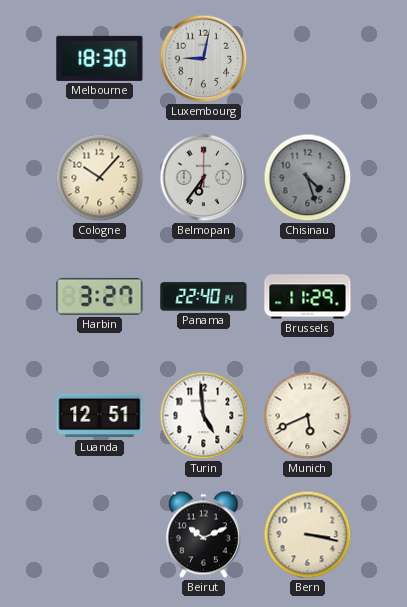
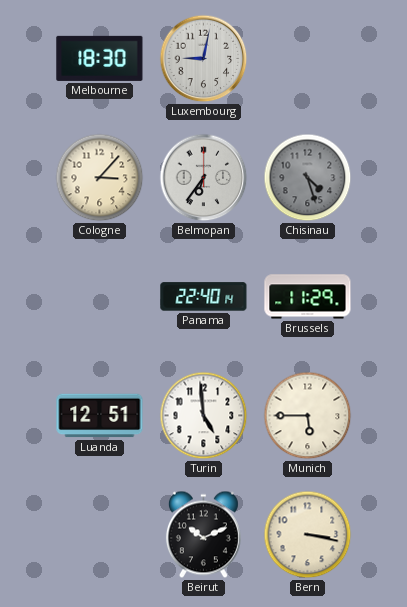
Cologne: 10:07 -> 3:07 (100, 178)
Harbin: 3:27 -> none (100, 296)
Munich: 5:41 -> 5:45 (308, 416)
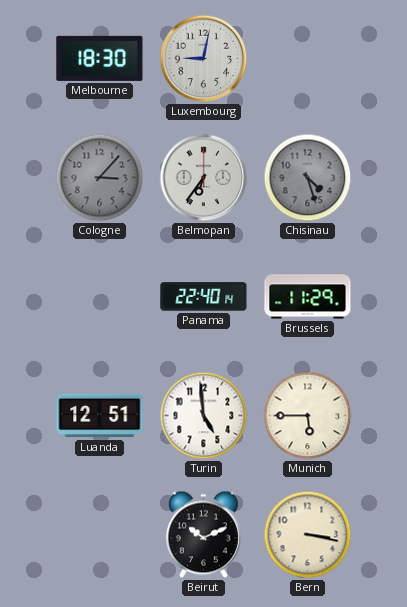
Cologne dial: cream -> grey (100, 178)
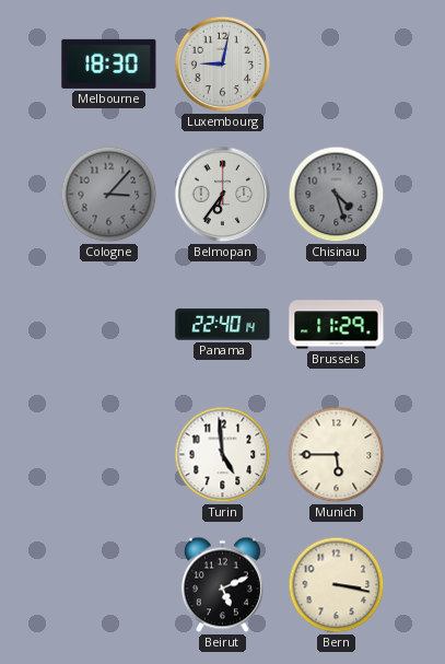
Luanda: 12:51 -> none (100, 416)
Beirut: 10:11 -> 5:11 (222, 585)
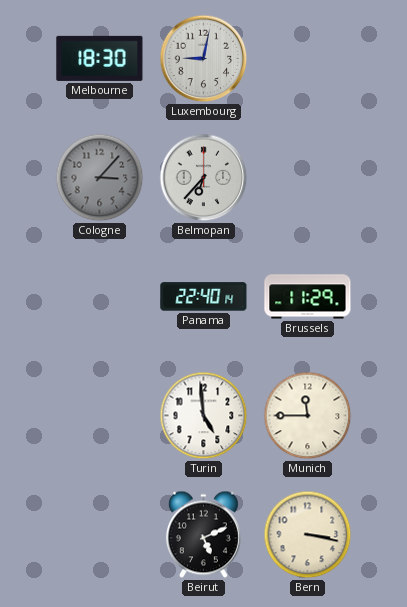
Belmopan: 6:36 -> 6:37 (204, 178)
Chisinau: 4:27 -> none (337, 195)
Munich: 5:45 -> 11:45 (308, 416)
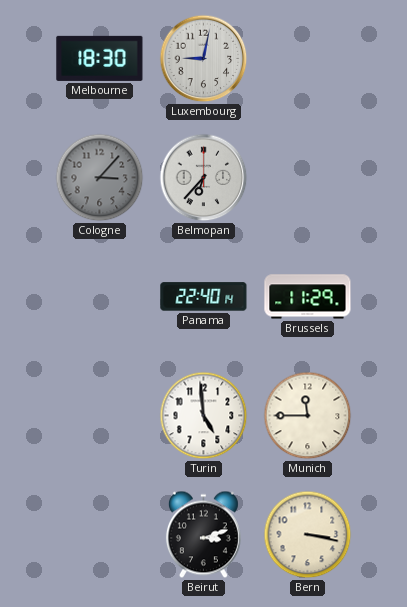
Beirut: 5:11 -> 3:12 (203, 535)
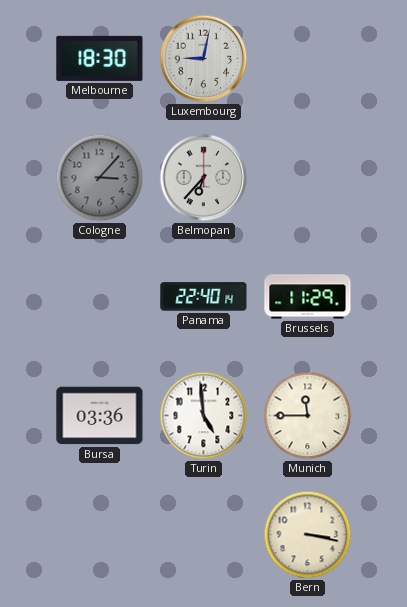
Bursa: none -> 03:36 (100, 416)
Beirut: 3:12 -> none (203, 535)
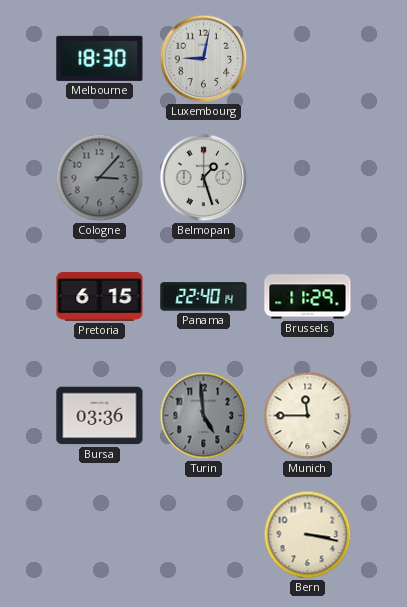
Belmopan: 6:37 -> 1:27 (204, 178)
Pretoria: none -> 6:15 (100, 296)
Turin dial: white -> grey (204, 416)
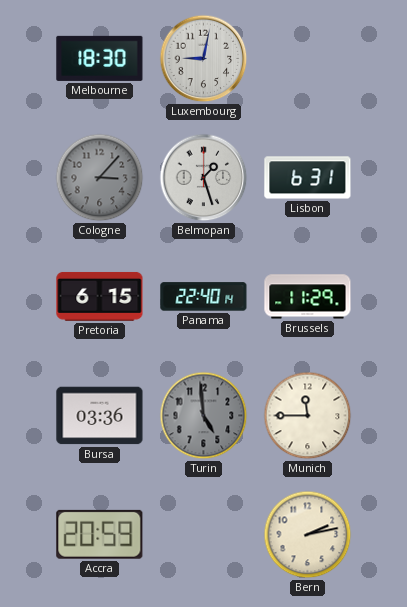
Lisbon: none -> 6:31 (308, 178)
Accra: none -> 20:59 (100, 534)
Bern: 3:17 -> 2:13 (308, 535)
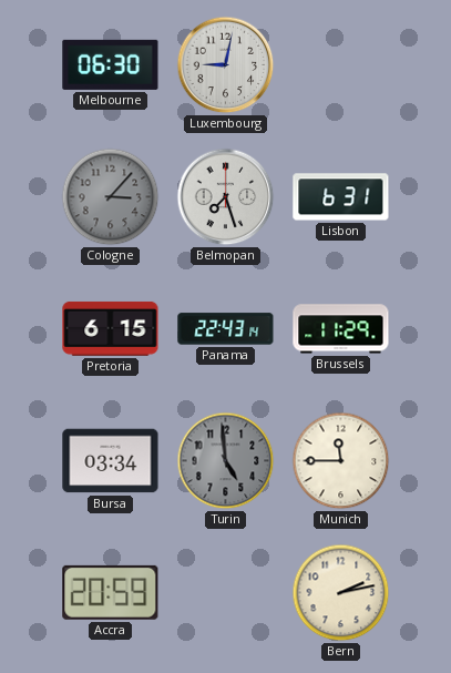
Melbourne: 18:30 -> 06:30 (111, 64)
Belmopan: 1:27 -> 7:27 (226, 197)
Panama: 22:40 -> 22:43 (226, 329)
Bursa: 03:36 -> 03:34 (111, 461)
